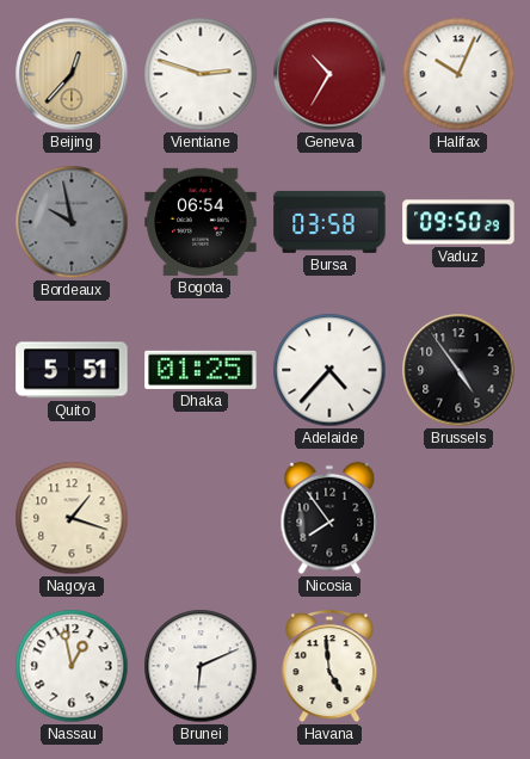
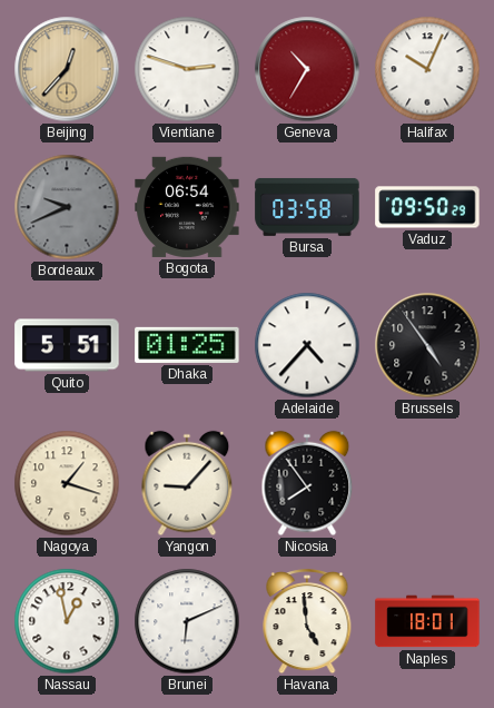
Bordeaux: 9:58 -> 9:41 (67, 207)
Yangon: none -> 9:07 (187, 483)
Naples: none -> 18:01 (427, 621)
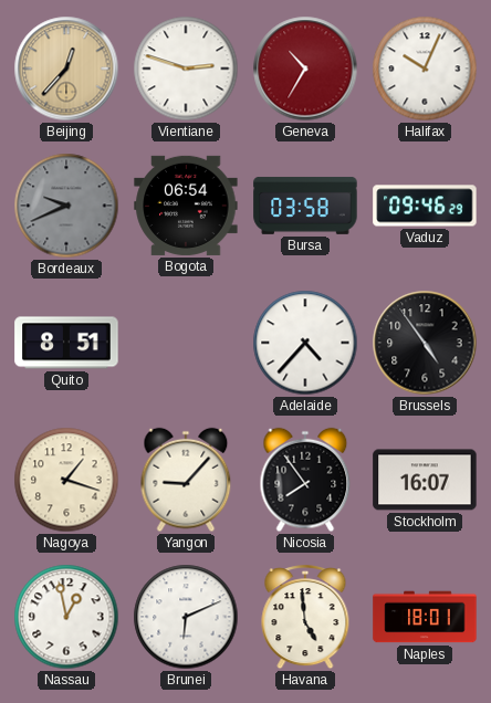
Vaduz: 09:50 -> 09:46 (425, 206)
Quito: 5:51 -> 8:51 (66, 343)
Dhaka: 01:25 -> none (187, 345)
Stockholm: none -> 16:07 (425, 480)
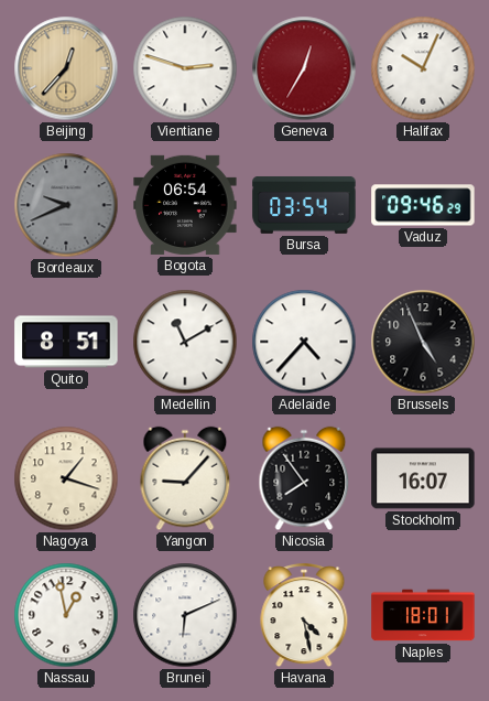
Geneva: 10:35 -> 12:35 (304, 68)
Bursa: 03:58 -> 03:54 (304, 205)
Medellin: none -> 11:10 (185, 342)
Brussels: 4:54 -> 4:56 (423, 342)
Havana: 4:59 -> 4:28 (304, 616)
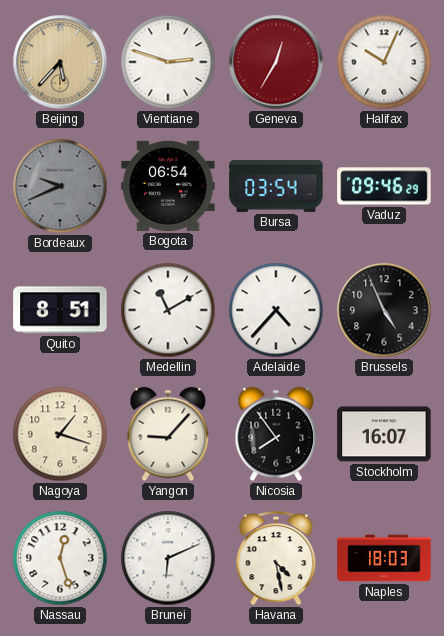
Beijing: 12:37 -> 5:37 (60, 62)
Nassau: 12:58 -> 12:27 (60, 558)
Naples: 18:01 -> 18:03 (384, 558)
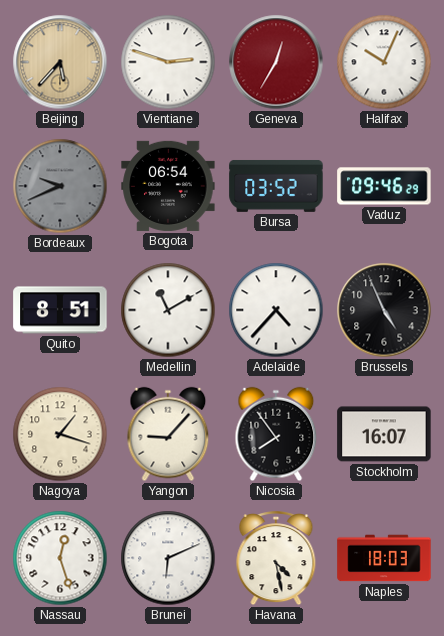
Bursa: 03:54 -> 03:52 (276, 186)
